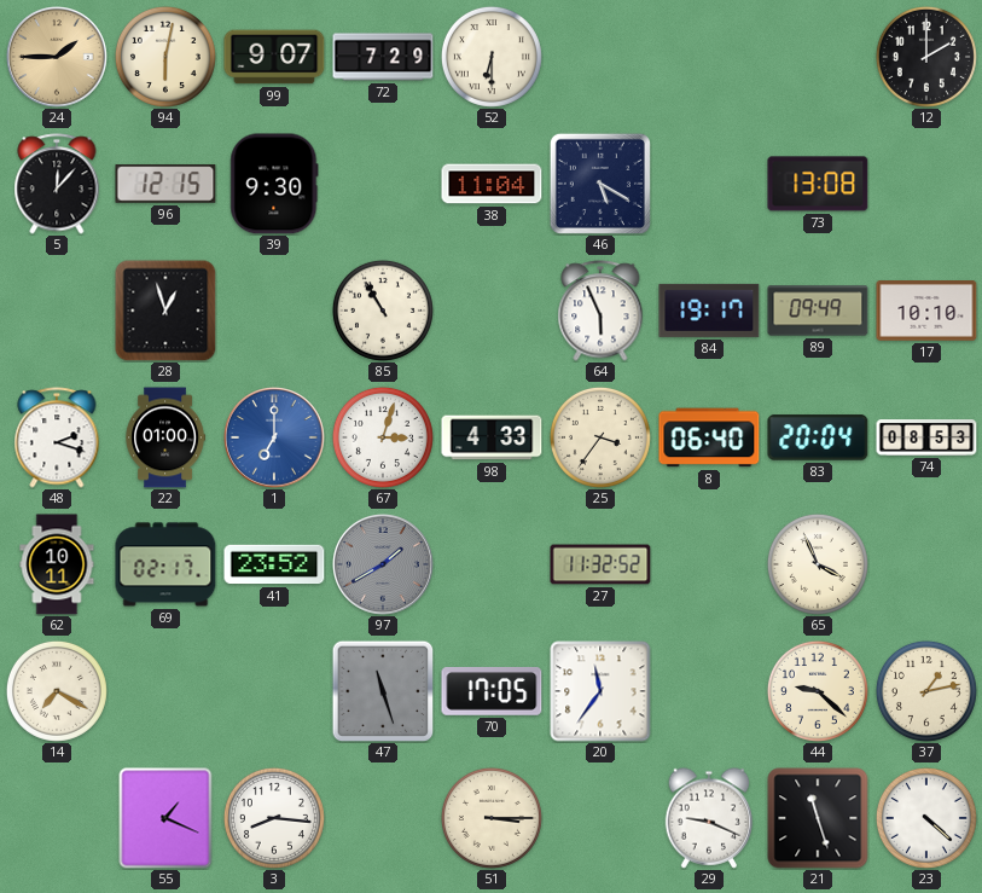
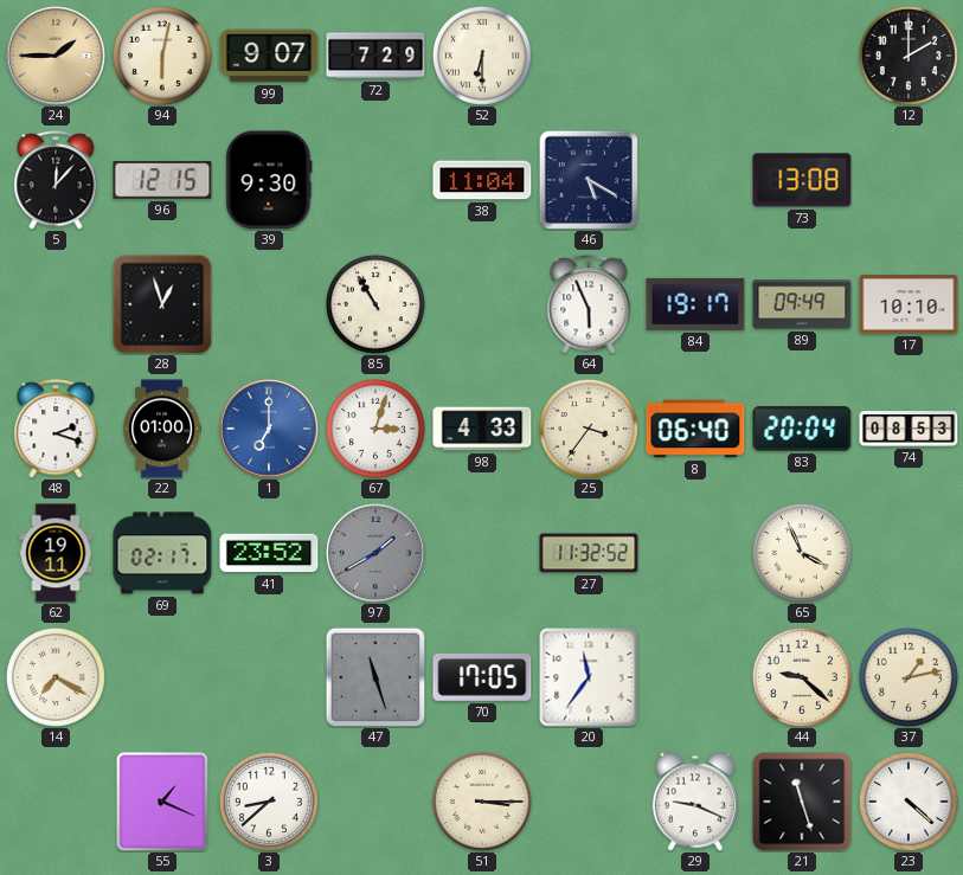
62: 10:11 -> 19:11 (56, 553)
3: 8:16 -> 8:38 (269, 802)
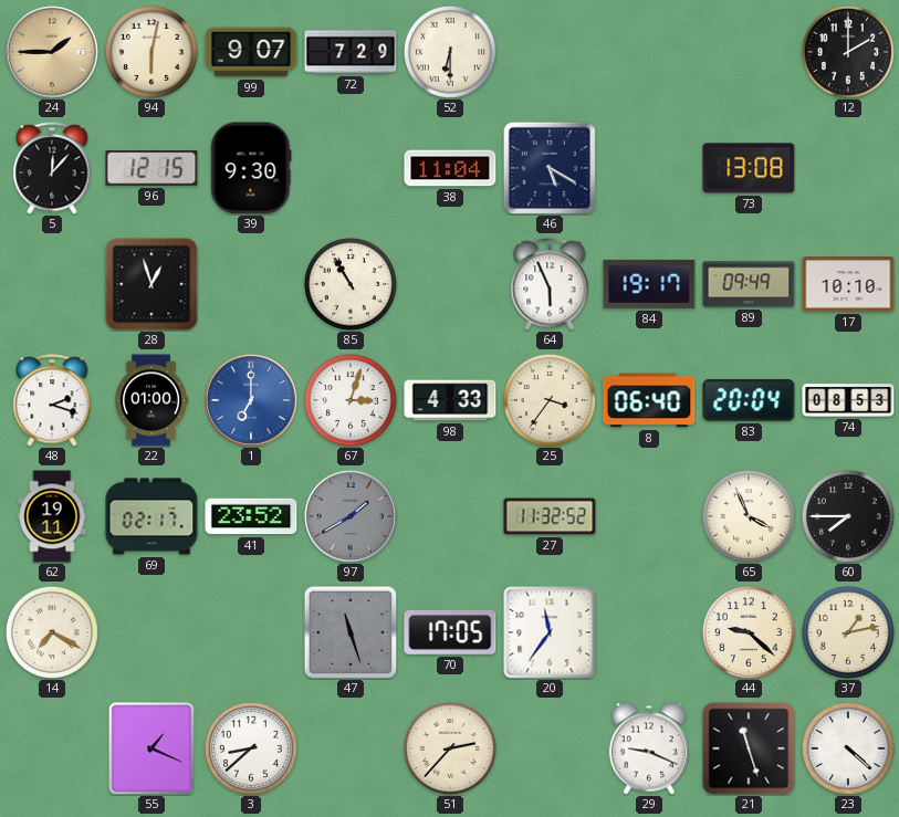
60: none -> 7:45 (848, 516)
51: 3:15 -> 2:37 (450, 748)
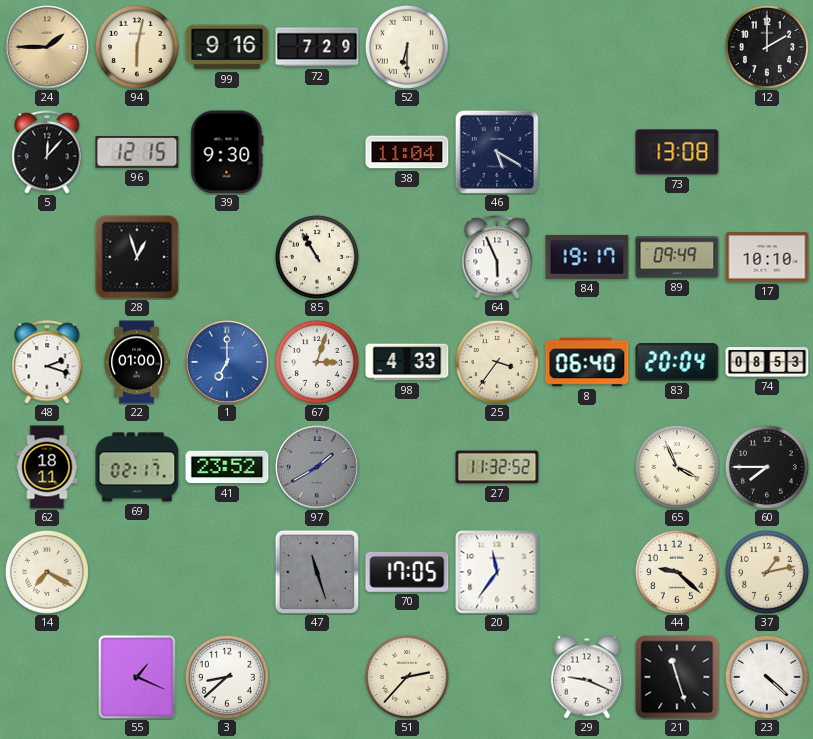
99: 9:07 -> 9:16 (227, 47)
62: 19:11 -> 18:11 (47, 467)
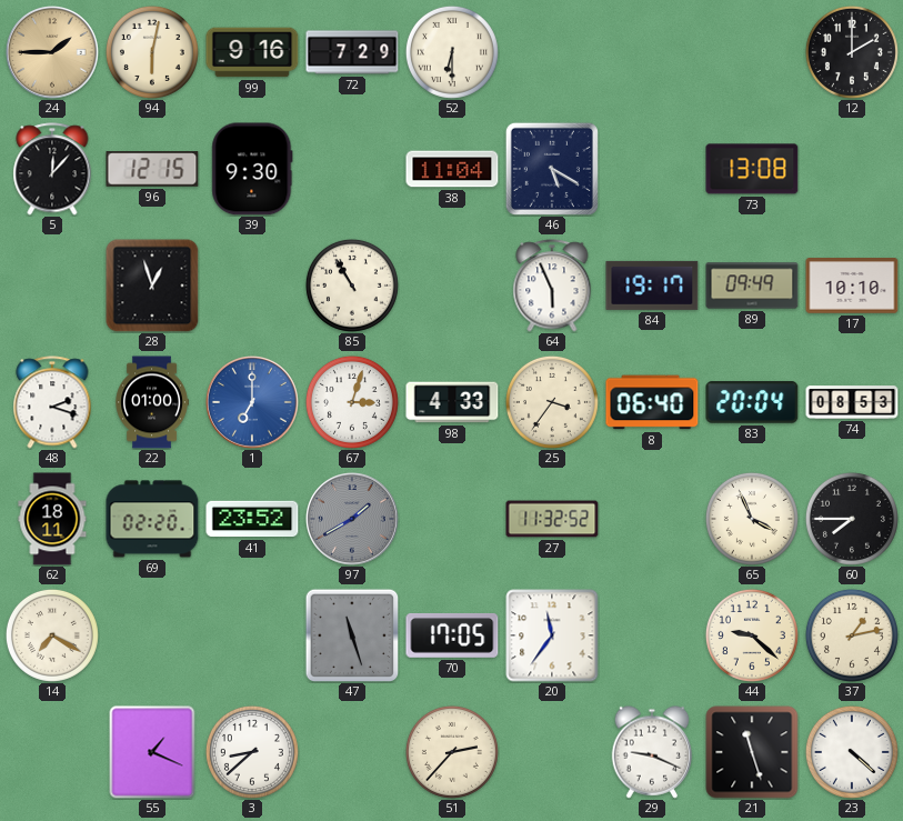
69: 02:17 -> 02:20 (152, 519)
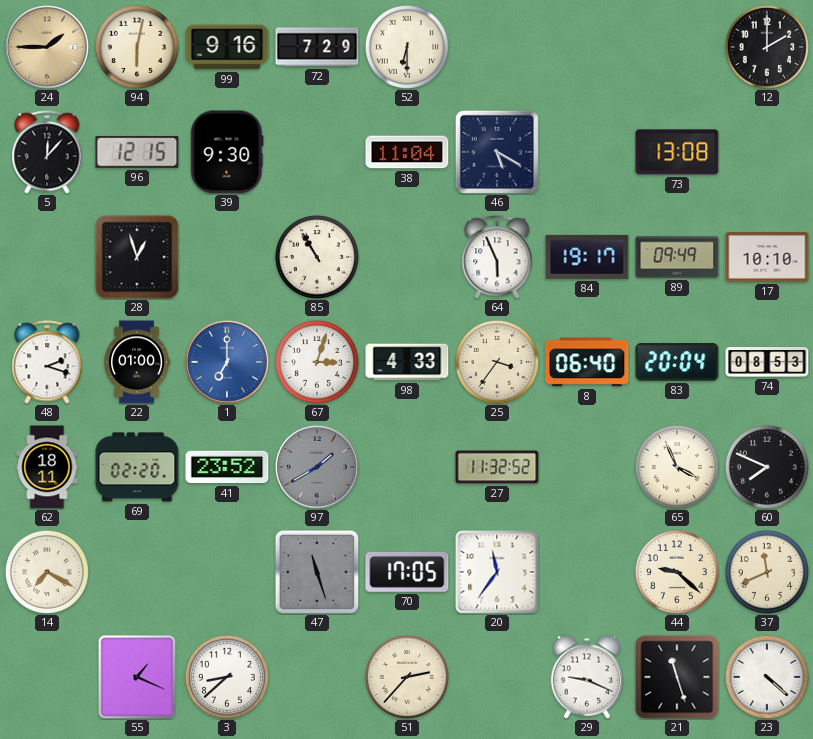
60: 7:45 -> 7:49 (767, 467)
37: 1:13 -> 11:41 (767, 572)
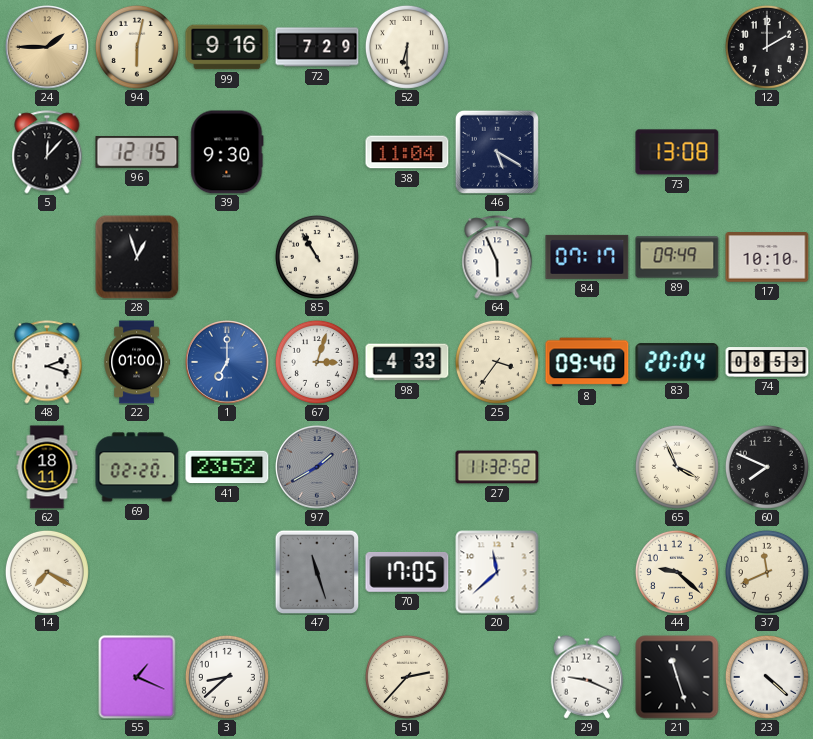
84: 19:17 -> 07:17 (587, 257)
8: 06:40 -> 09:40 (587, 362)
20: 11:36 -> 11:38 (497, 572)
